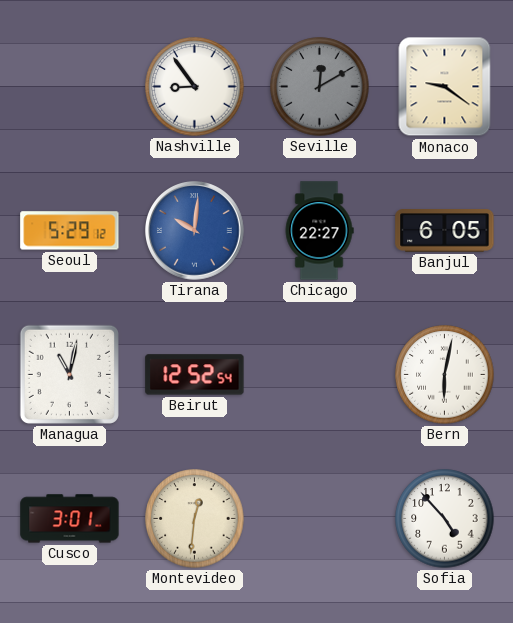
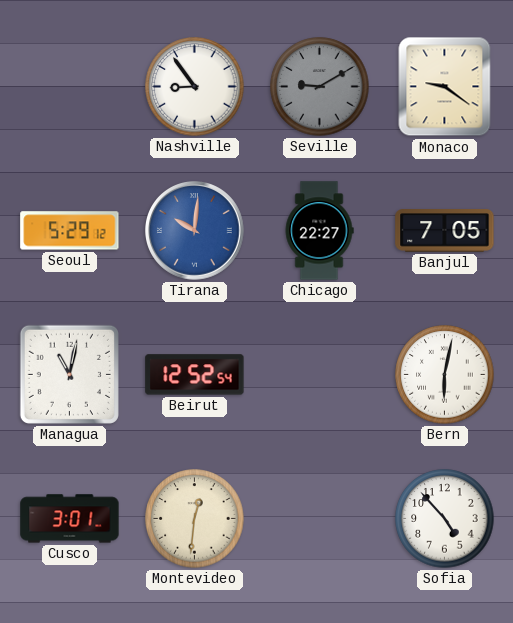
Seville: 12:10 -> 9:10 (320, 87)
Banjul: 6:05 -> 7:05 (445, 231)
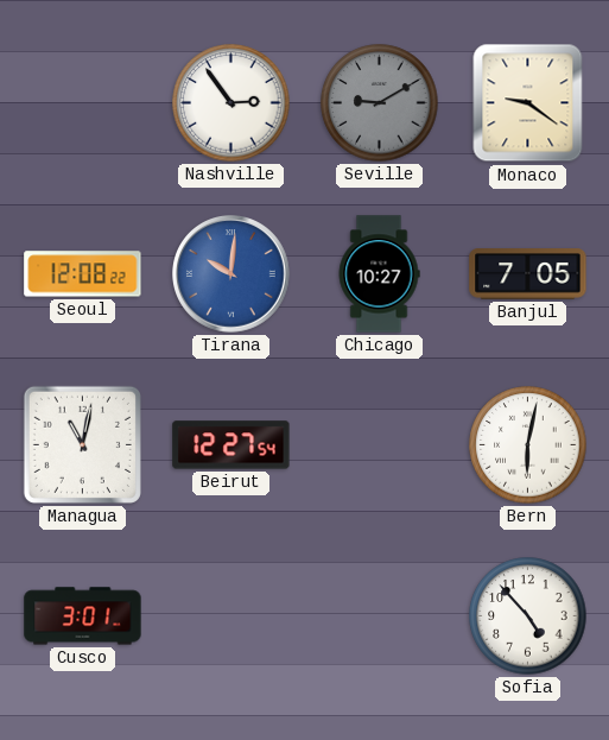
Nashville: 8:54 -> 2:54 (231, 103)
Seoul: 5:29 -> 12:08 (83, 274)
Chicago: 22:27 -> 10:27 (379, 274)
Beirut: 12:52 -> 12:27 (231, 445)
Montevideo: 12:31 -> none (195, 519)
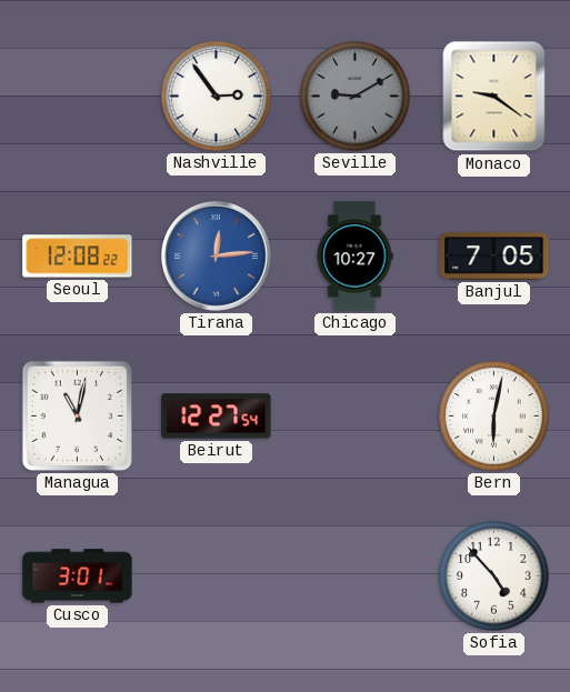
Tirana: 10:01 -> 12:14 (217, 257)
